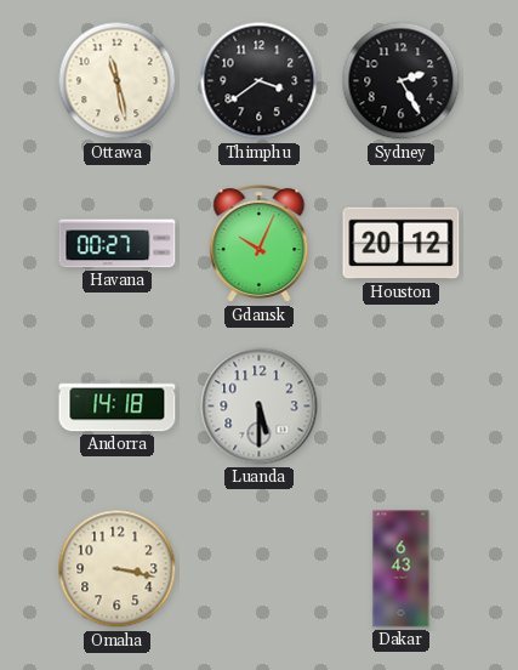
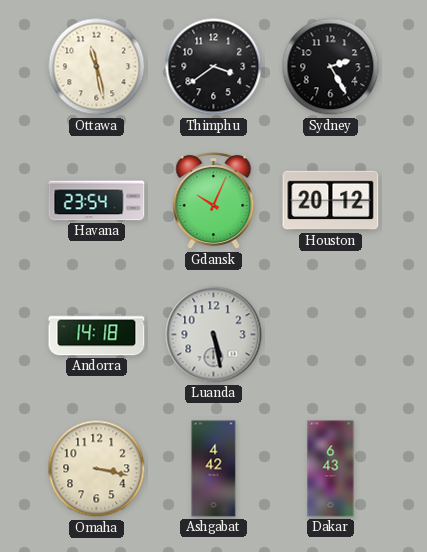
Havana: 00:27 -> 23:54 (97, 201)
Luanda: 5:30 -> 5:28 (214, 335)
Ashgabat: none -> 4:42 (214, 469)
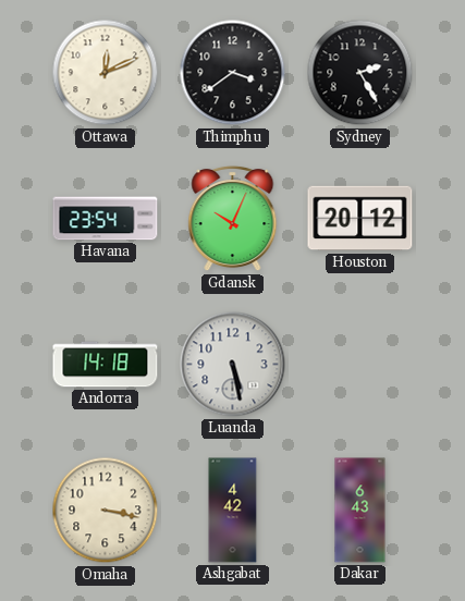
Ottawa: 11:28 -> 12:11 (106, 73)
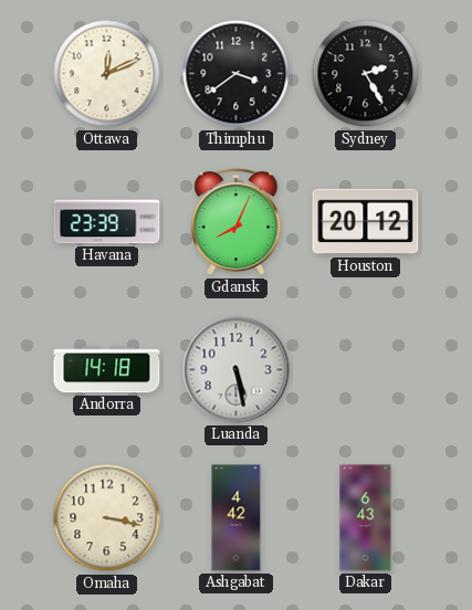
Havana: 23:54 -> 23:39 (107, 222)
Gdansk: 10:04 -> 8:04 (237, 222)
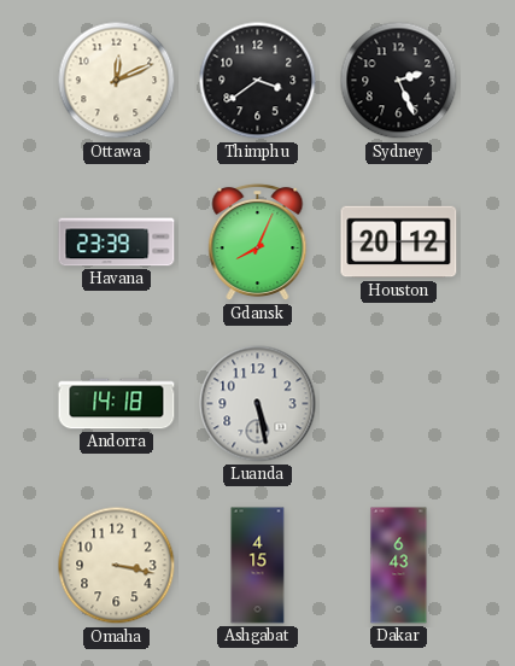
Sydney: 2:25 -> 2:26 (399, 81)
Ashgabat: 4:42 -> 4:15 (258, 566)
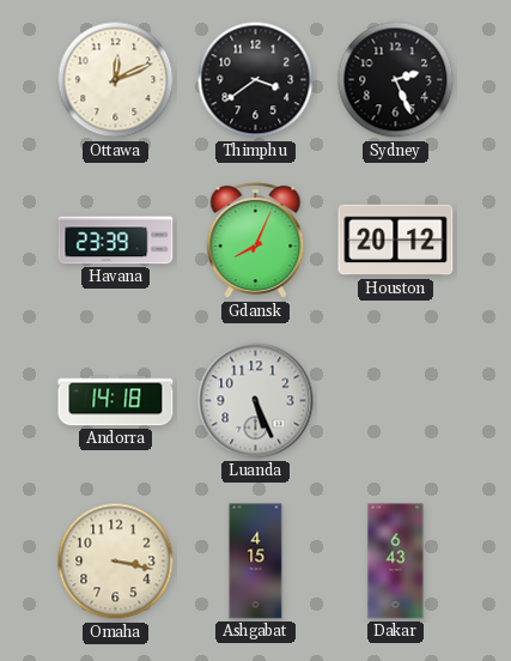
Luanda: 5:28 -> 5:26 (256, 401)
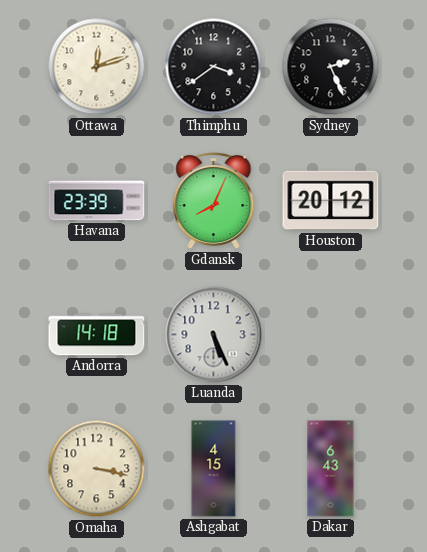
Ottawa: 12:11 -> 12:12 (97, 67)
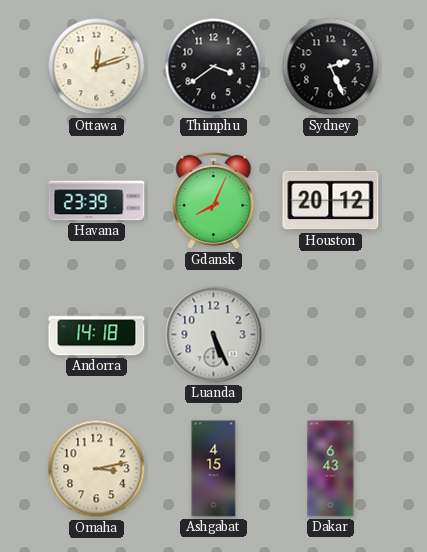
Omaha: 3:17 -> 3:13 (97, 469)
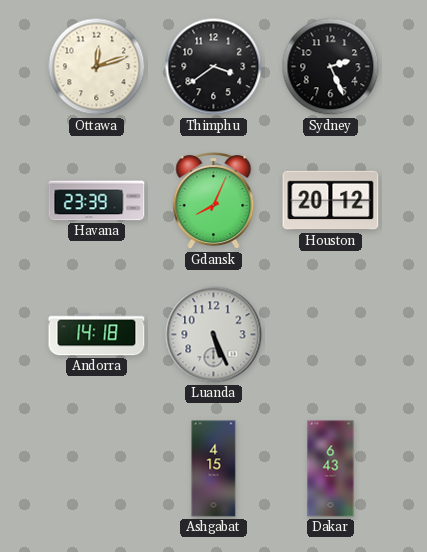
Omaha: 3:13 -> none (97, 469)
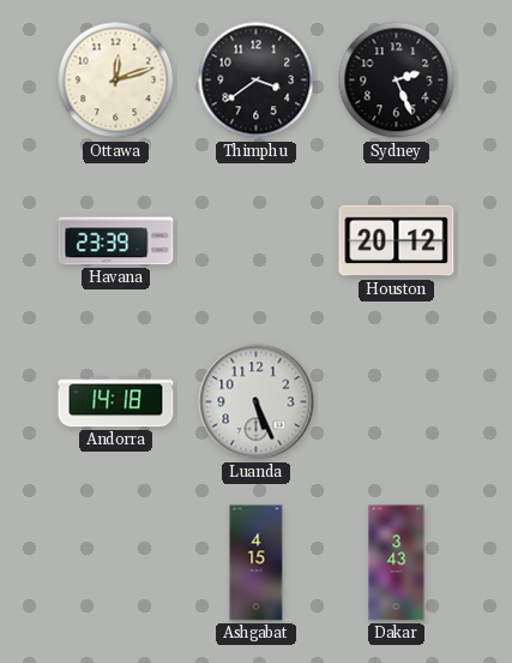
Gdansk: 8:04 -> none (214, 201)
Dakar: 6:43 -> 3:43 (397, 563)
